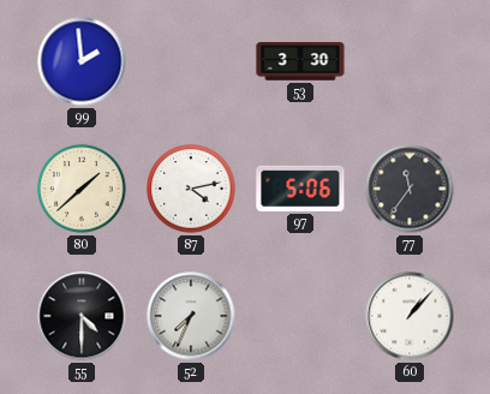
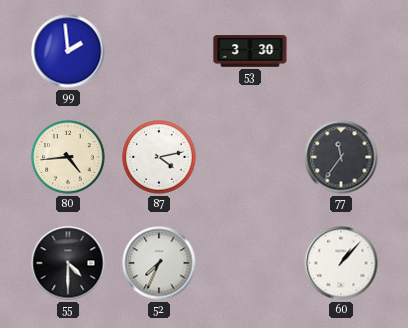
80: 1:38 -> 4:44 (68, 157)
97: 5:06 -> none (300, 189)
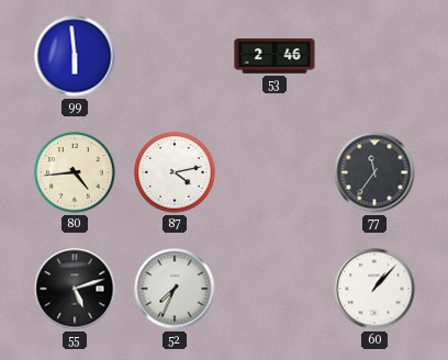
99: 1:59 -> 5:59 (75, 56)
53: 3:30 -> 2:46 (275, 56)
55: 4:30 -> 5:12 (75, 289)
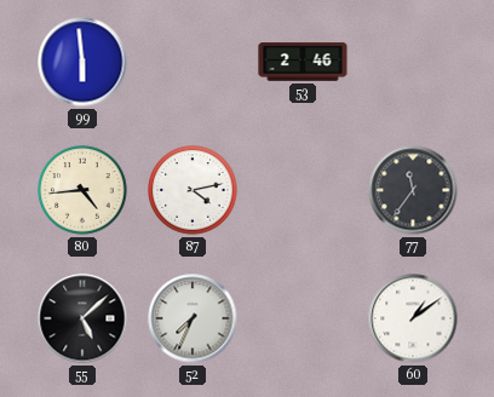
55: 5:12 -> 5:08 (82, 318)
60: 1:07 -> 1:09 (413, 318)
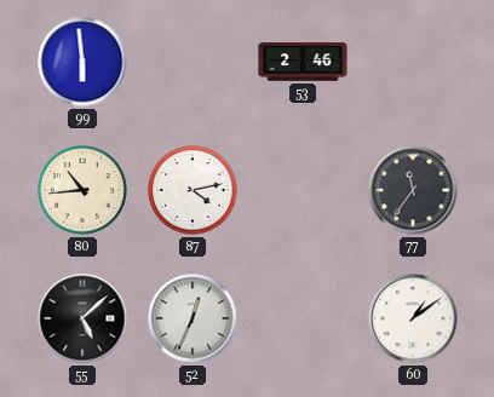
80: 4:44 -> 10:44 (82, 190)
52: 7:34 -> 12:34 (193, 318)
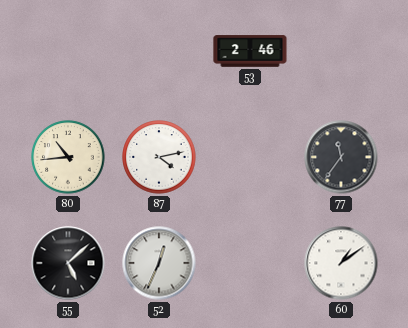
99: 5:59 -> none (82, 62)
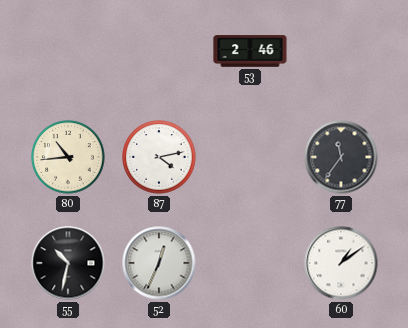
55: 5:08 -> 10:32 (68, 263)
